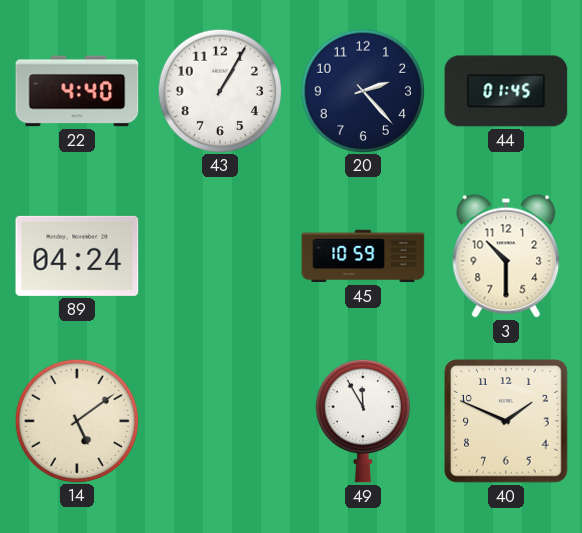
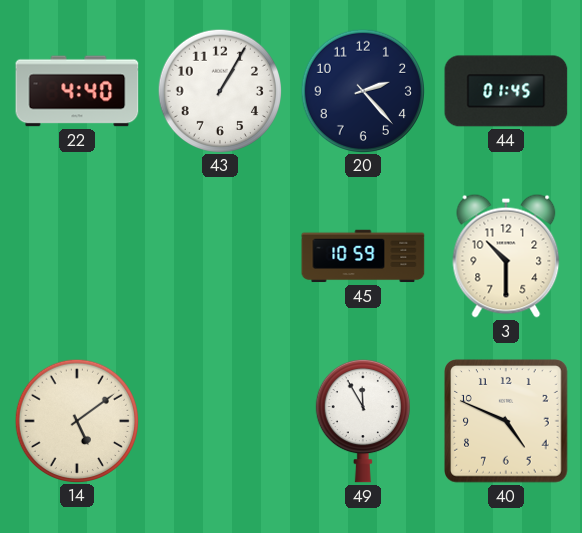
89: 04:24 -> none (77, 256)
40: 1:49 -> 4:49 (506, 421)
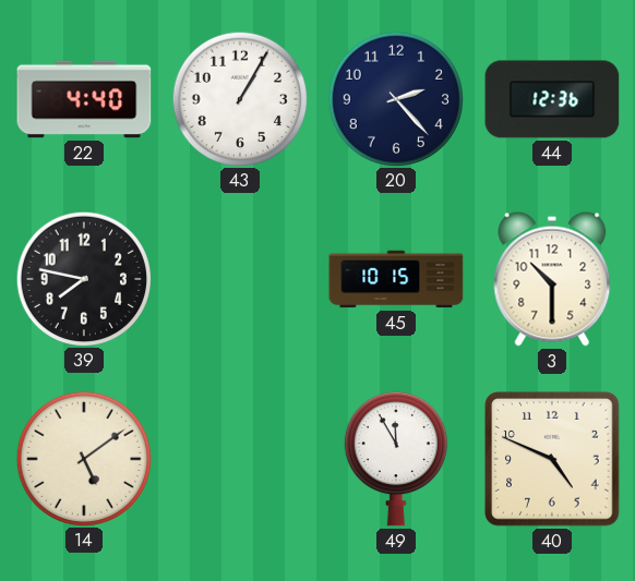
44: 01:45 -> 12:36 (552, 99)
39: none -> 7:47 (83, 278)
45: 10:59 -> 10:15 (396, 279)
